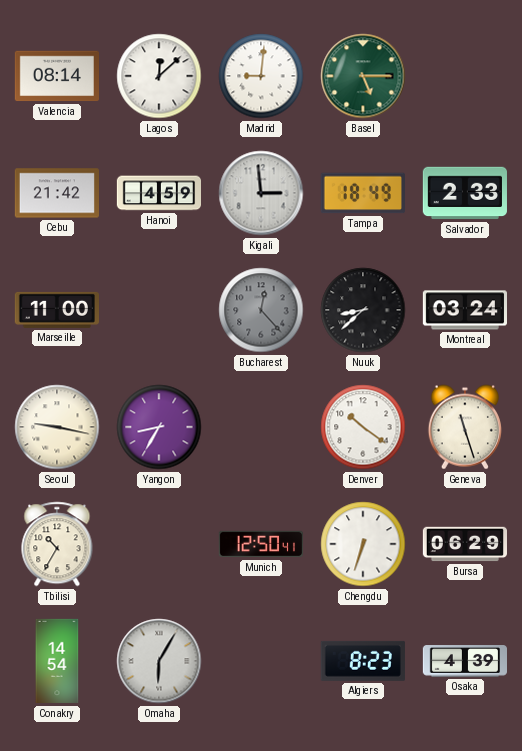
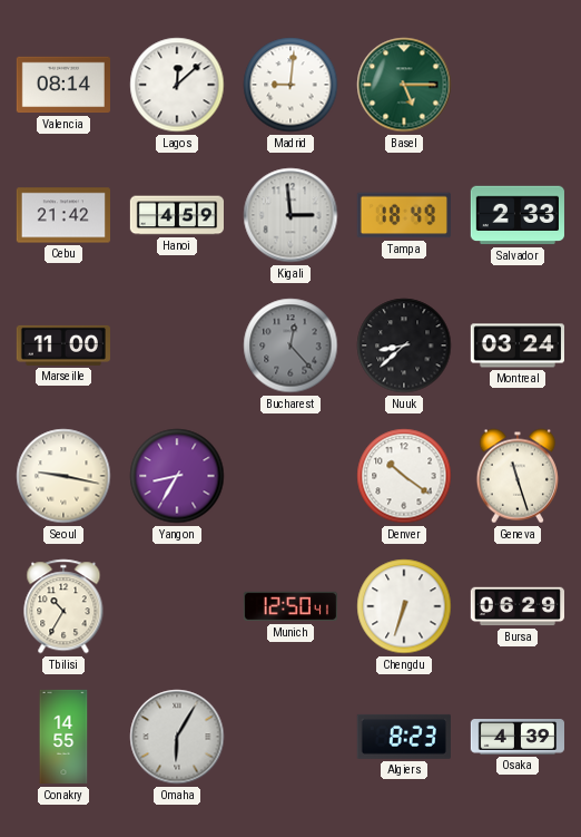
Conakry: 14:54 -> 14:55 (63, 737)
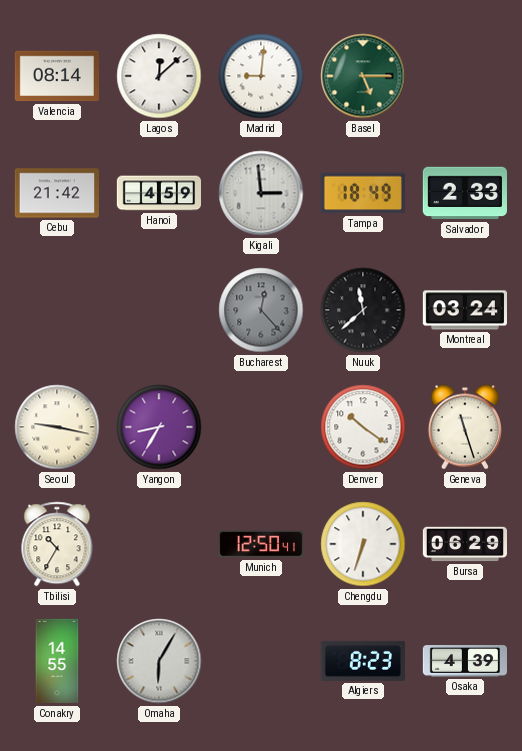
Marseille: 11:00 -> none (62, 345)
Nuuk: 8:38 -> 11:38 (363, 310)
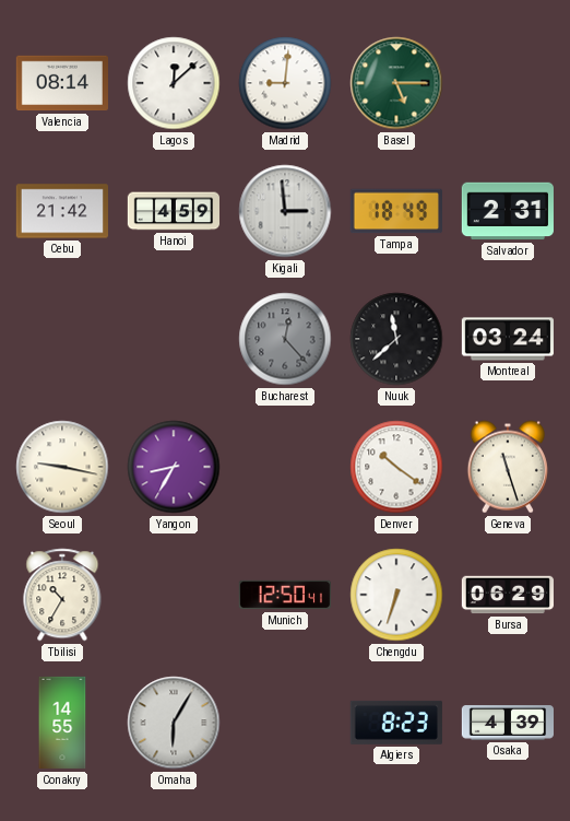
Salvador: 2:33 -> 2:31 (507, 211)
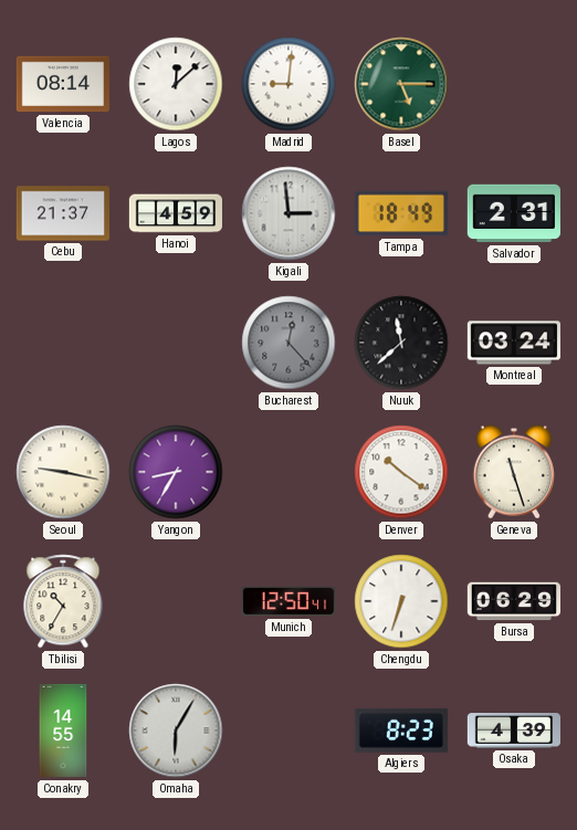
Cebu: 21:42 -> 21:37 (62, 213)
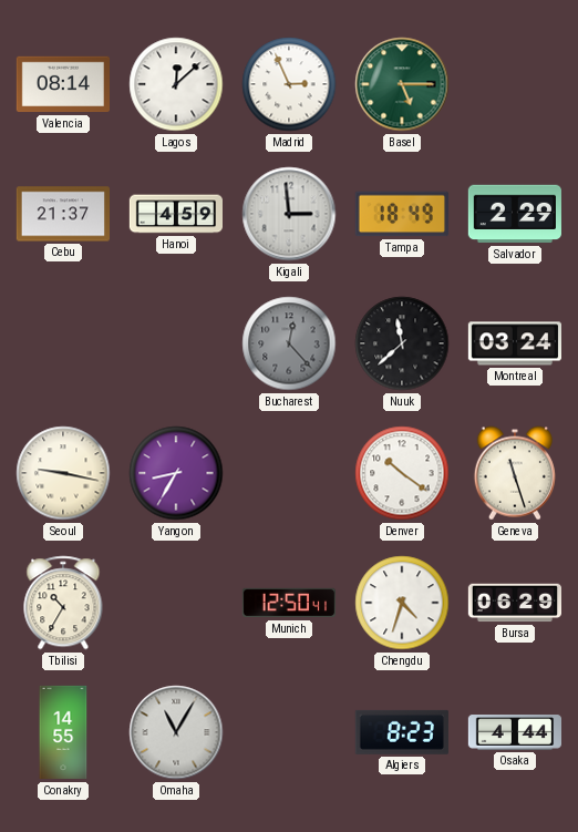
Madrid: 9:01 -> 2:56 (289, 84)
Salvador: 2:31 -> 2:29 (514, 214)
Chengdu: 6:33 -> 4:33 (402, 603)
Omaha: 6:05 -> 11:05 (176, 732)
Osaka: 4:39 -> 4:44 (515, 732)
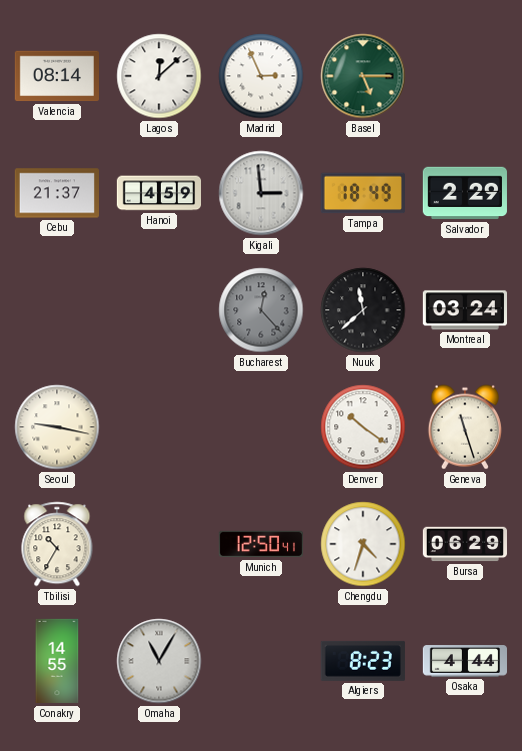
Yangon: 8:35 -> none (176, 473)
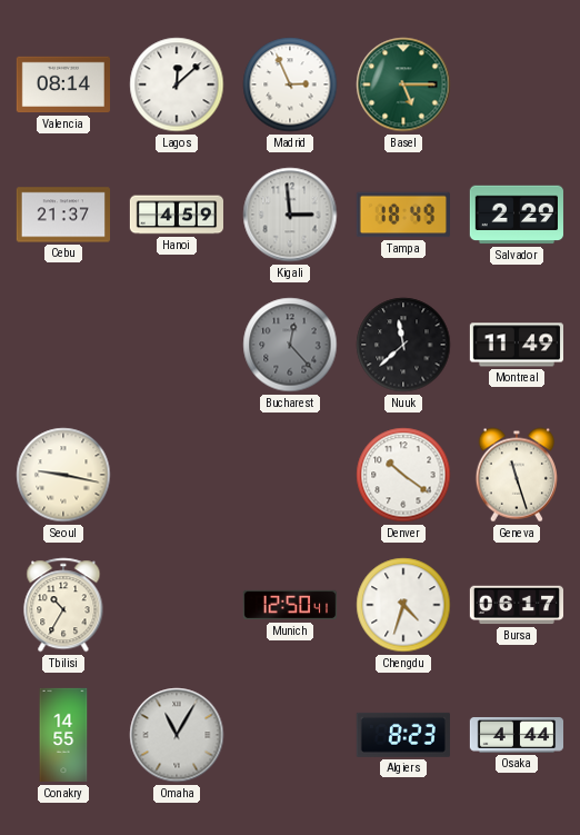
Montreal: 03:24 -> 11:49 (516, 345)
Bursa: 06:29 -> 06:17 (516, 605)
